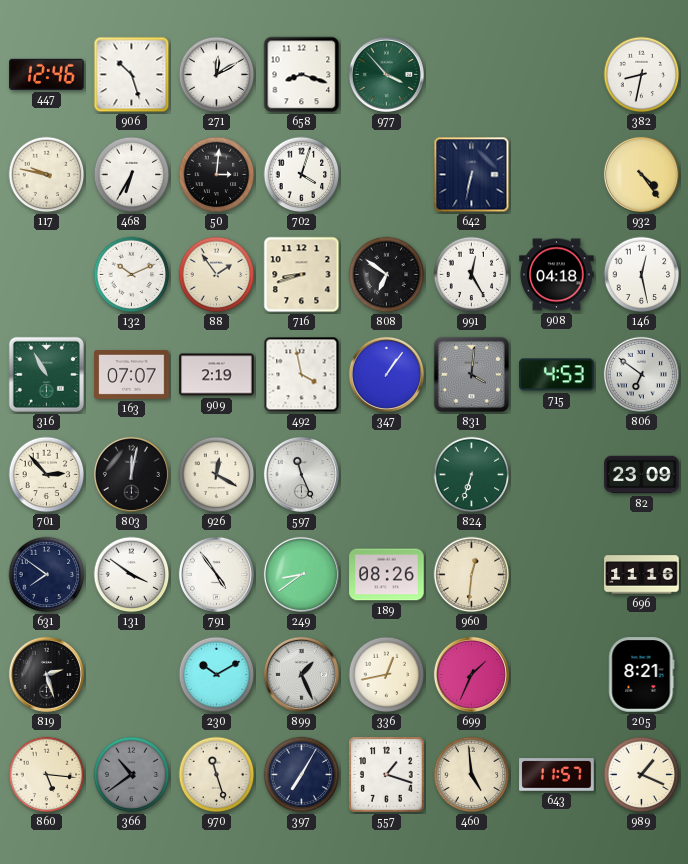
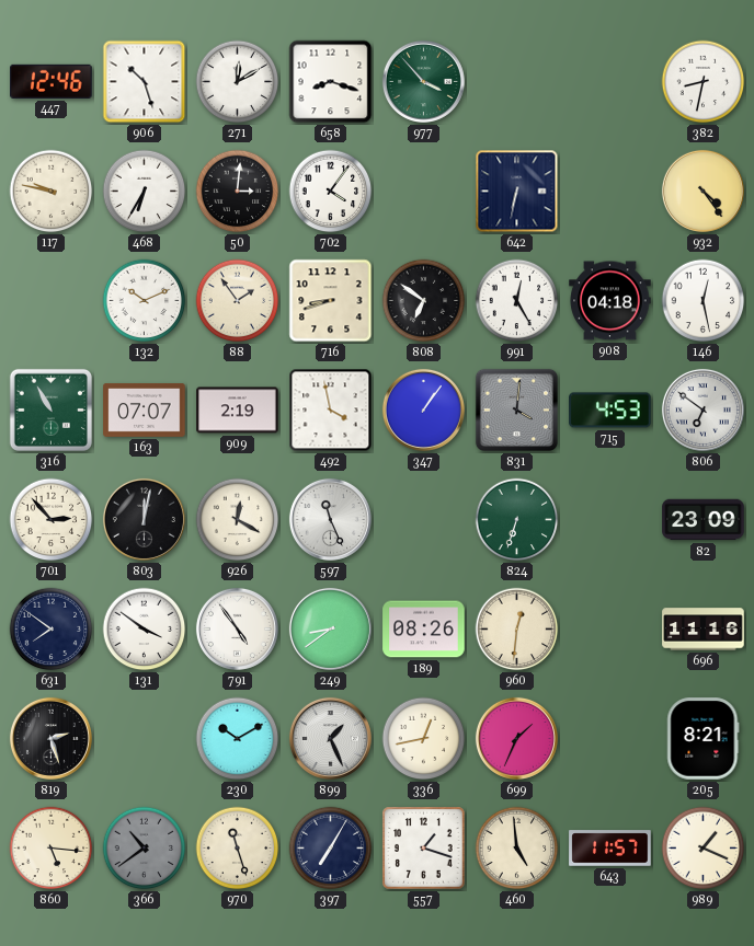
702: 4:03 -> 4:06 (331, 192)
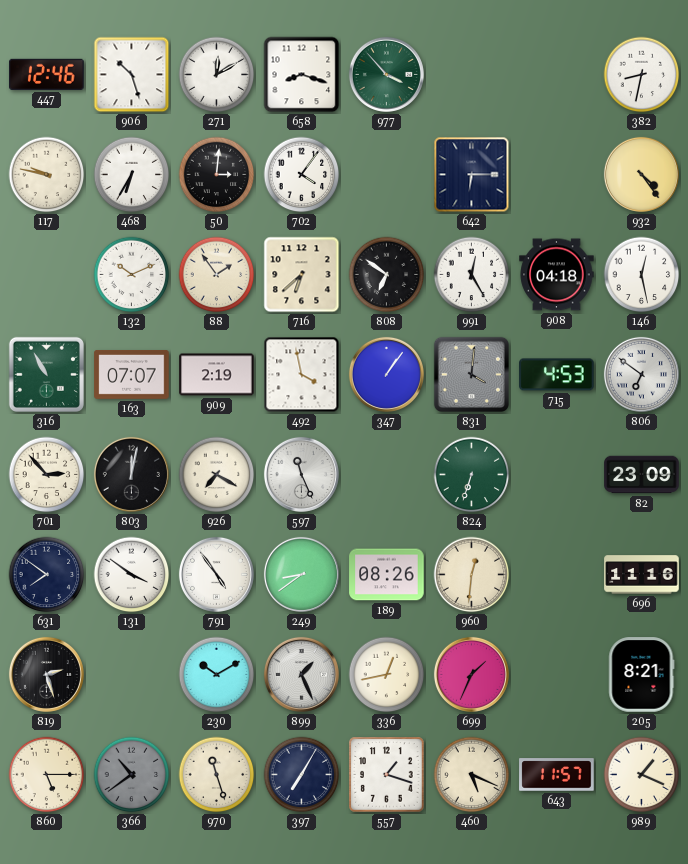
642: 6:32 -> 6:15 (472, 175)
716: 8:42 -> 6:38 (302, 275)
926: 12:20 -> 7:20 (217, 475)
860: 5:16 -> 5:15 (47, 775)
460: 4:59 -> 5:19 (472, 775)
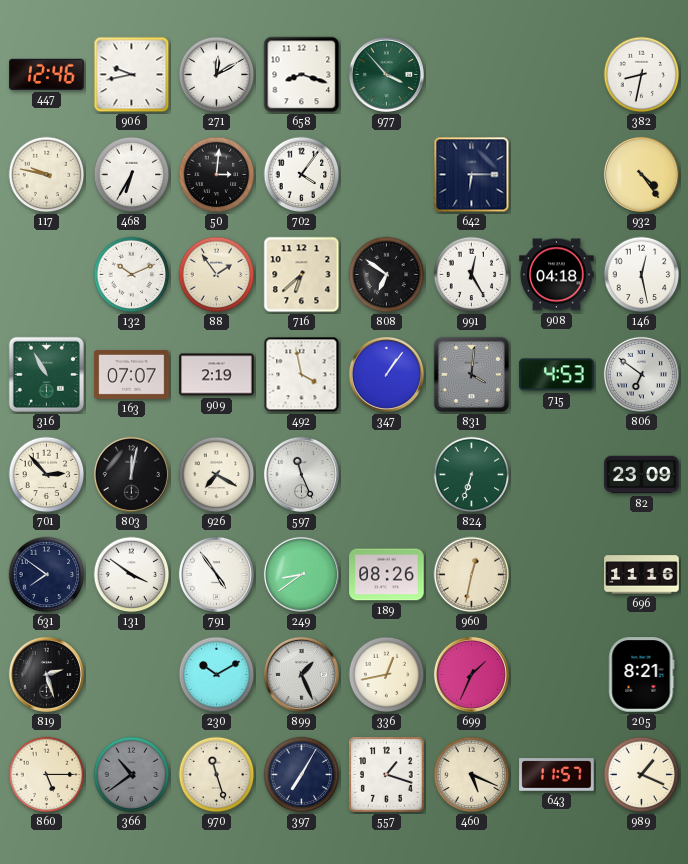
906: 10:27 -> 9:43 (132, 75)
960: 12:31 -> 12:32 (472, 575)
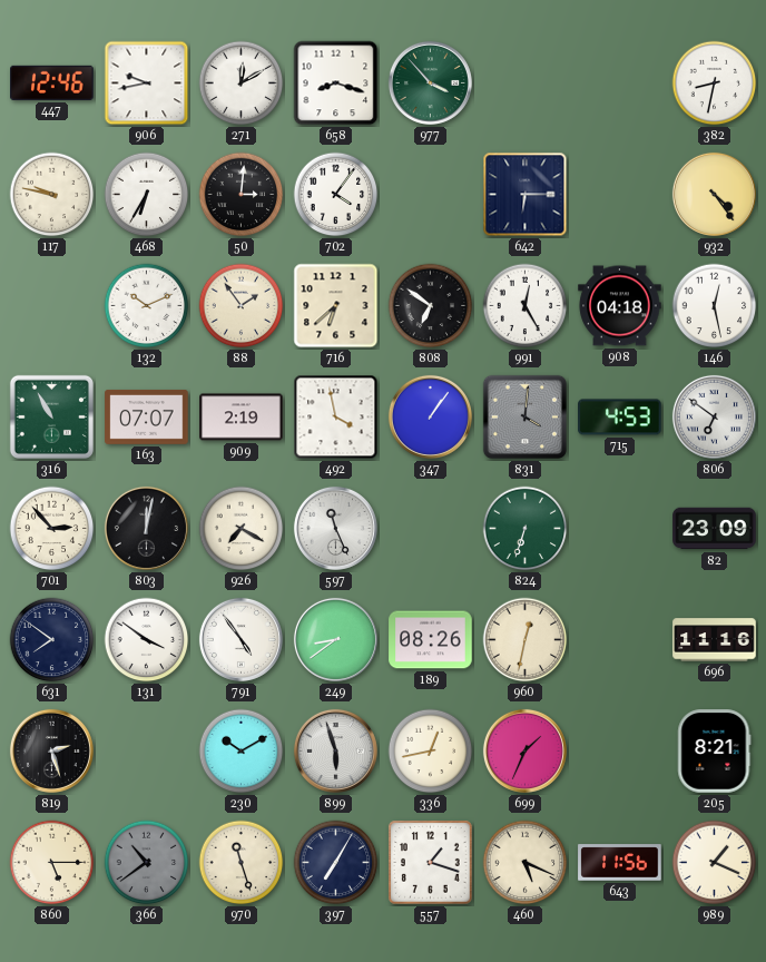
899: 1:26 -> 5:57 (335, 750)
643: 11:57 -> 11:56 (620, 863)
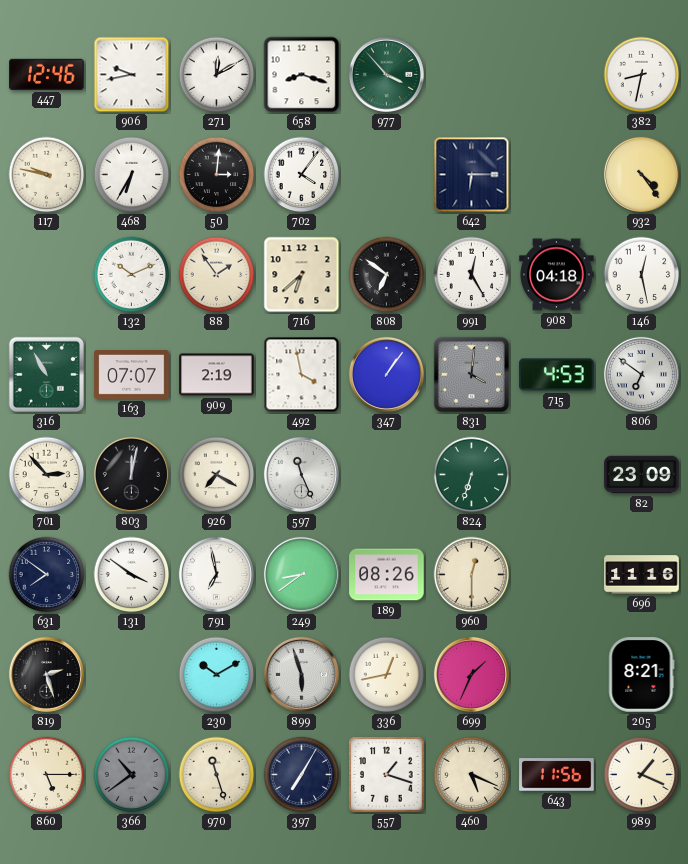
791: 4:54 -> 6:58 (216, 574)
960: 12:32 -> 12:30 (472, 575)
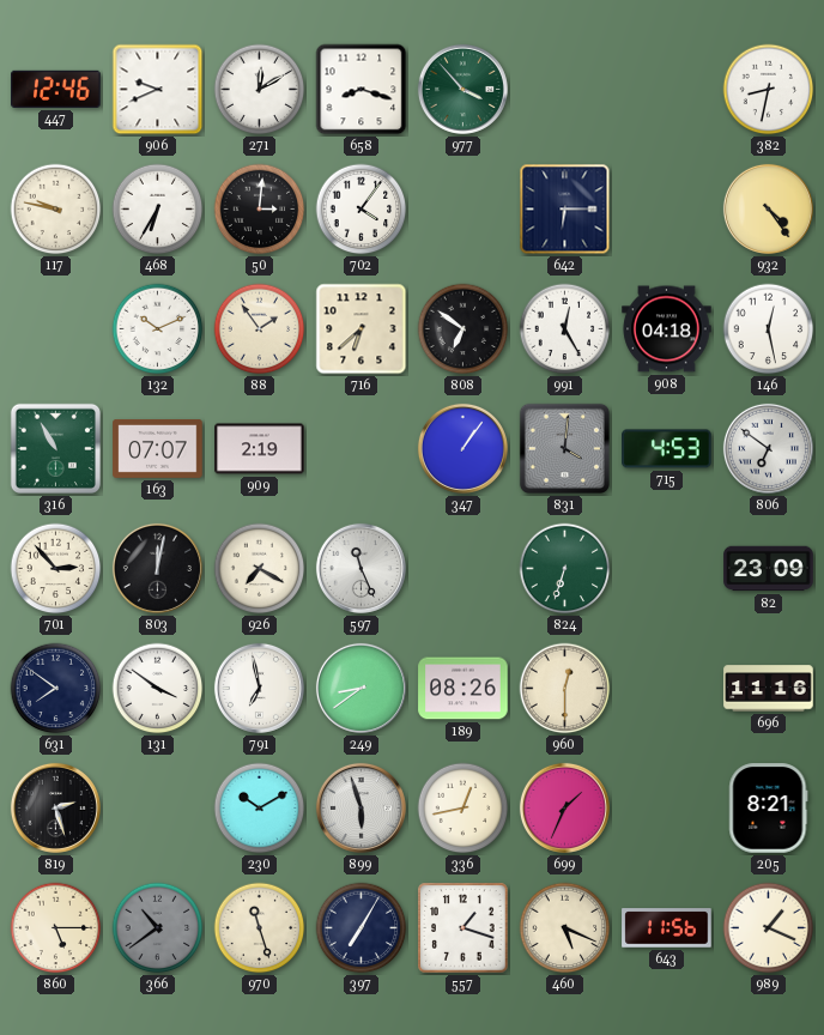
906: 9:43 -> 9:41 (158, 90)
492: 3:58 -> none (302, 375)
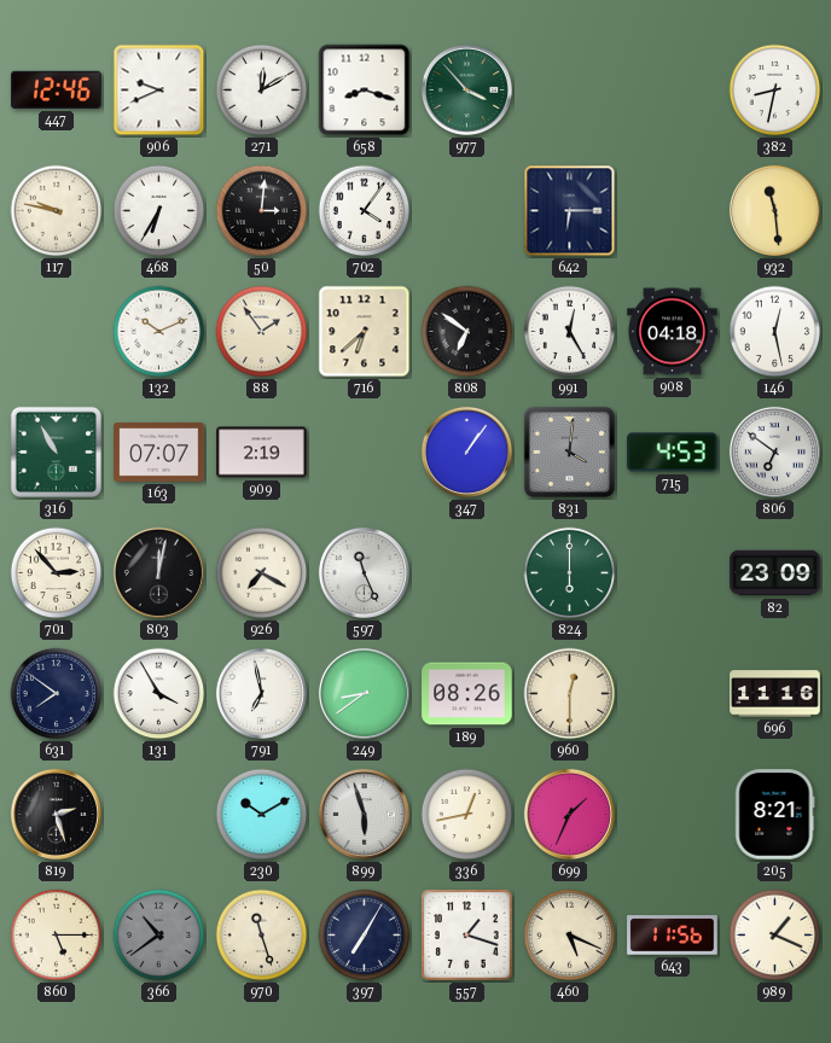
932: 4:24 -> 11:29 (774, 210)
824: 6:33 -> 6:00 (570, 573)
131: 3:51 -> 3:55 (159, 694)
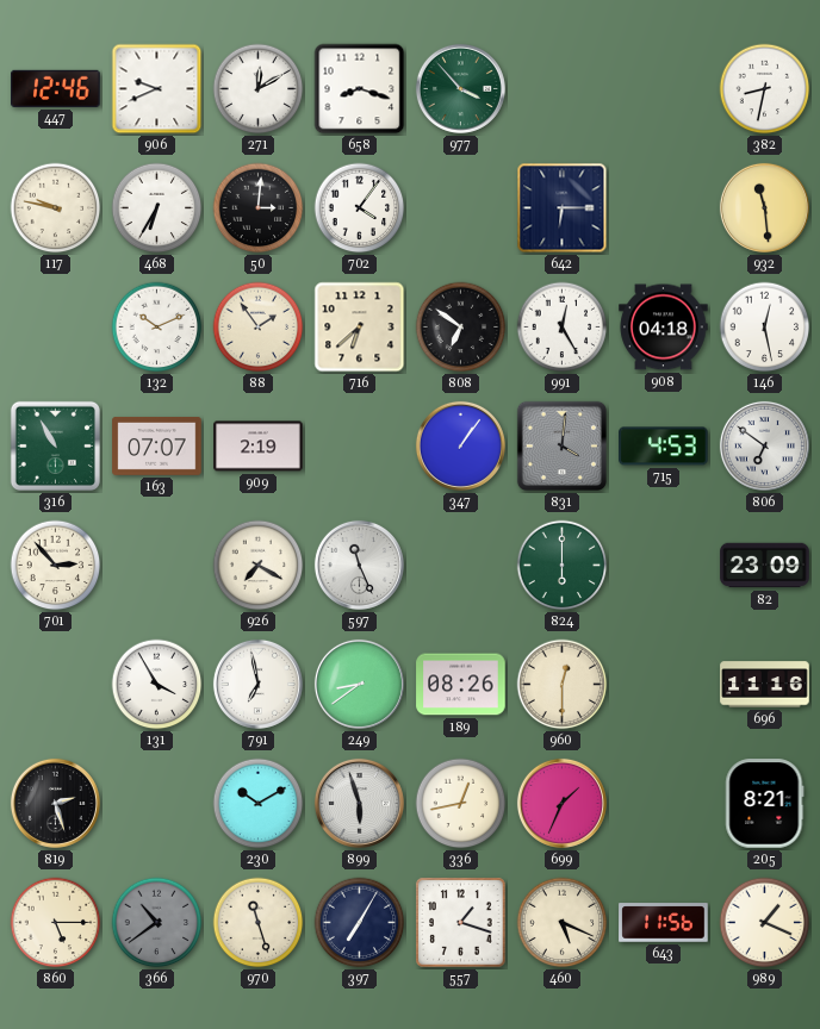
803: 12:02 -> none (158, 572)
631: 7:51 -> none (57, 694)
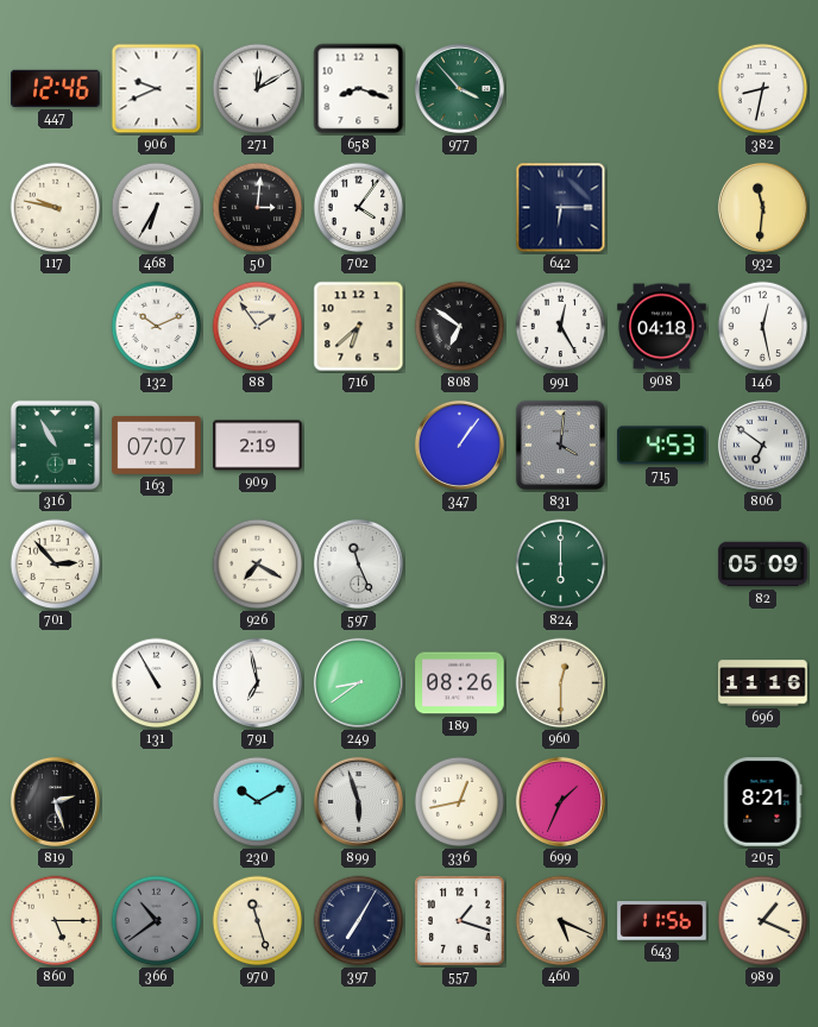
932: 11:29 -> 11:31 (762, 207)
82: 23:09 -> 05:09 (763, 565)
131: 3:55 -> 10:55 (157, 683)
